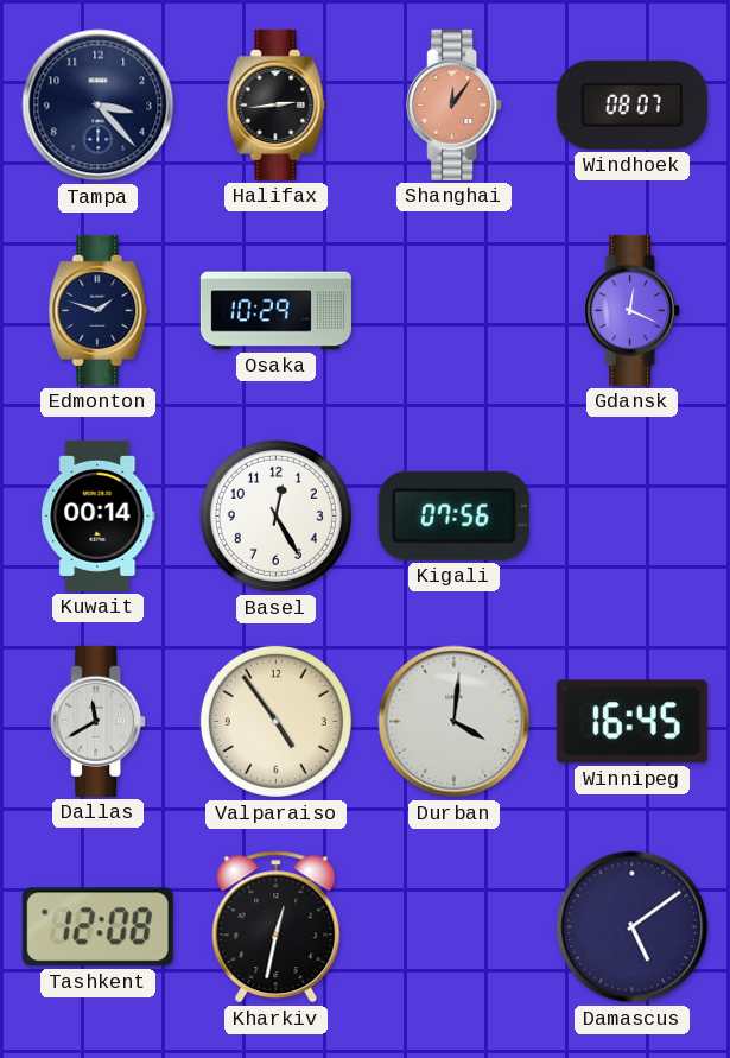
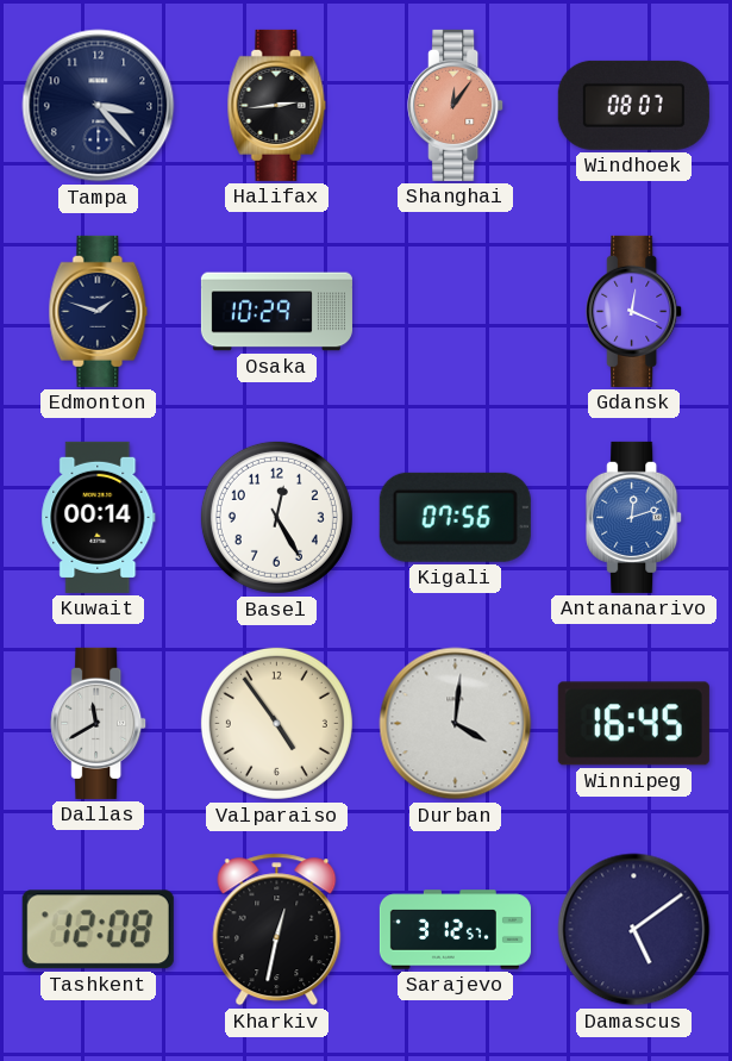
Antananarivo: none -> 12:12 (634, 517)
Sarajevo: none -> 3:12 (455, 930)
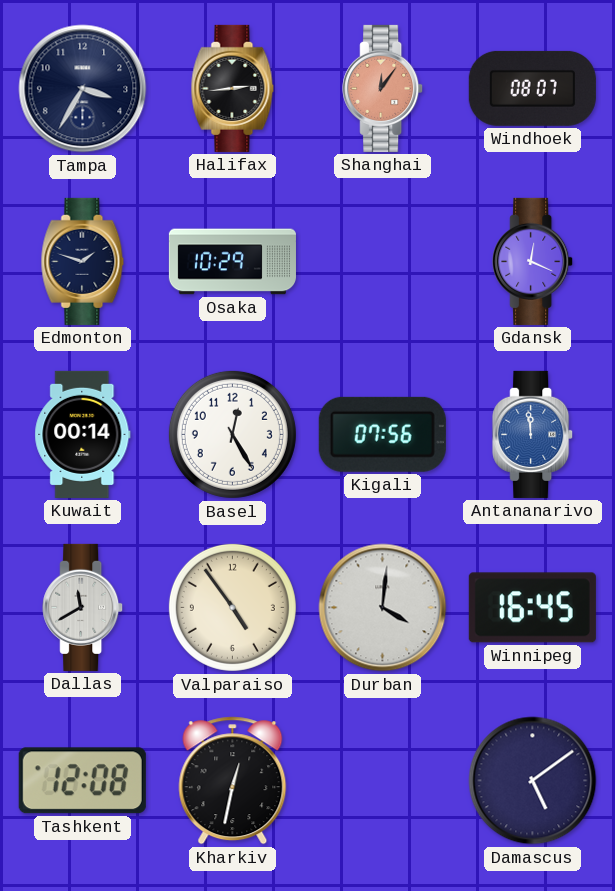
Tampa: 3:23 -> 3:35 (83, 89)
Antananarivo: 12:12 -> 11:59 (533, 434)
Sarajevo: 3:12 -> none (455, 930)
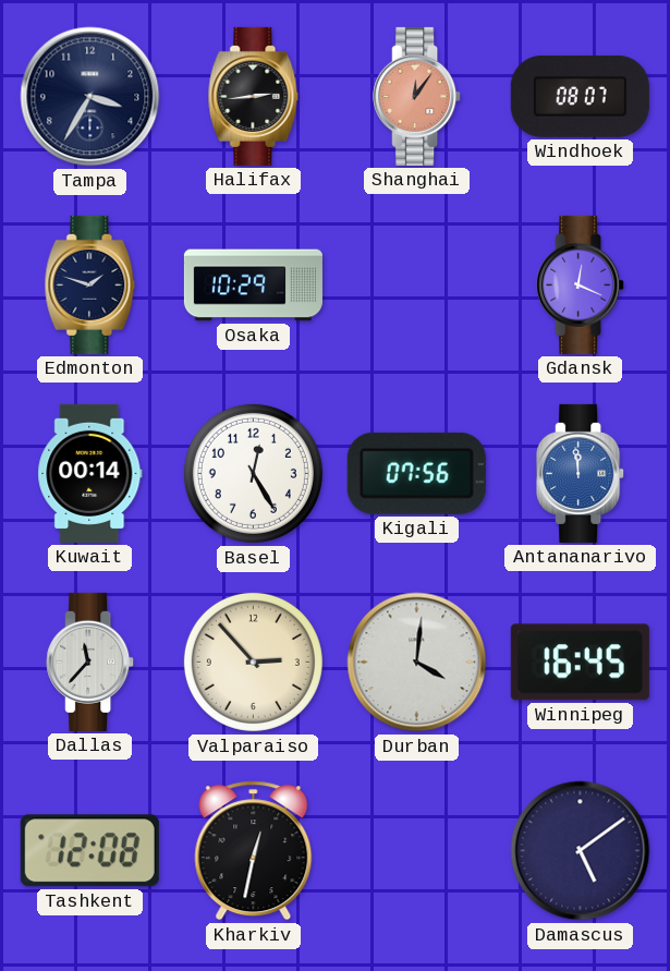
Dallas: 11:40 -> 11:37 (90, 662)
Valparaiso: 4:54 -> 2:53 (253, 662)
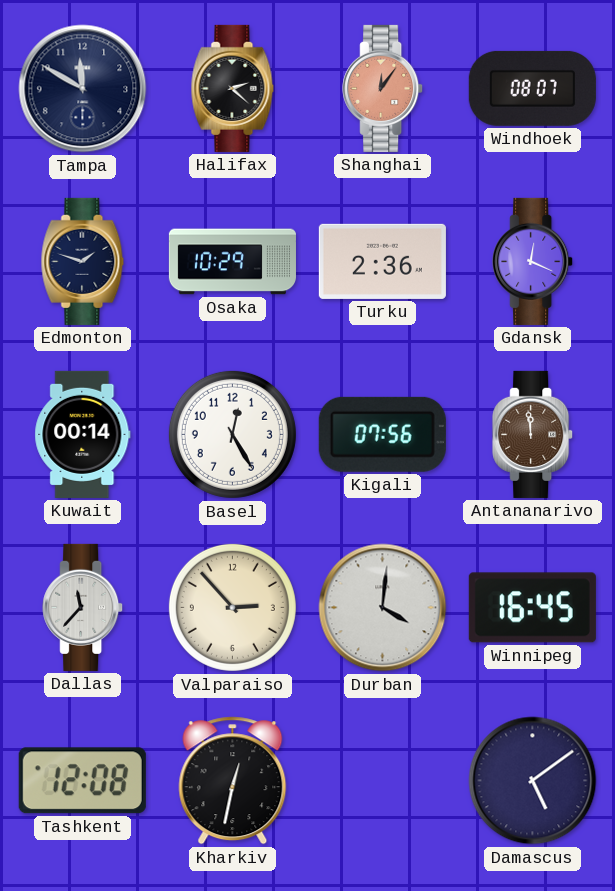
Tampa: 3:35 -> 11:50 (83, 89)
Halifax: 2:44 -> 2:22 (233, 88)
Turku: none -> 2:36 (382, 261)
Antananarivo dial: blue -> brown (533, 434)
